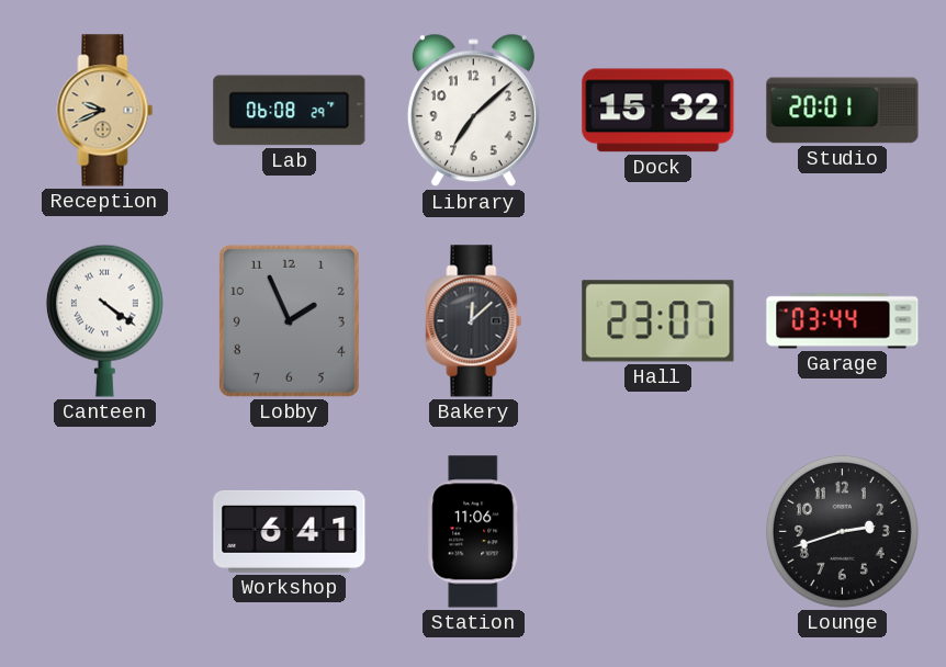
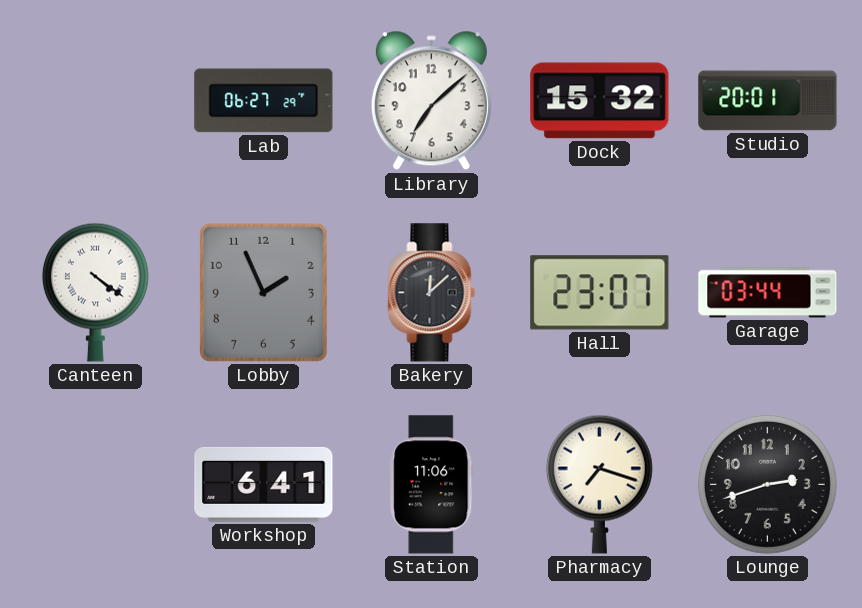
Reception: 9:41 -> none (105, 111)
Lab: 06:08 -> 06:27 (264, 101)
Pharmacy: none -> 7:18 (599, 484)
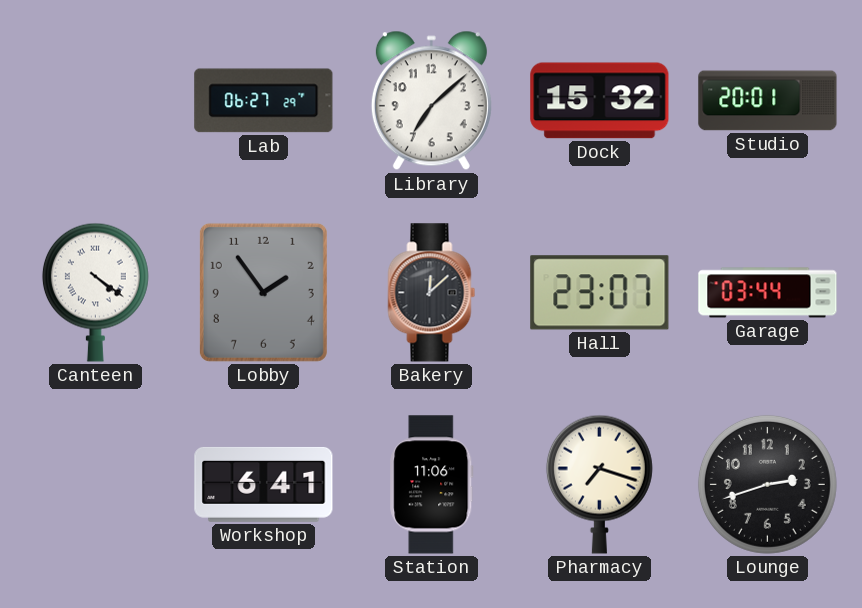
Lobby: 1:56 -> 1:54 (263, 292)
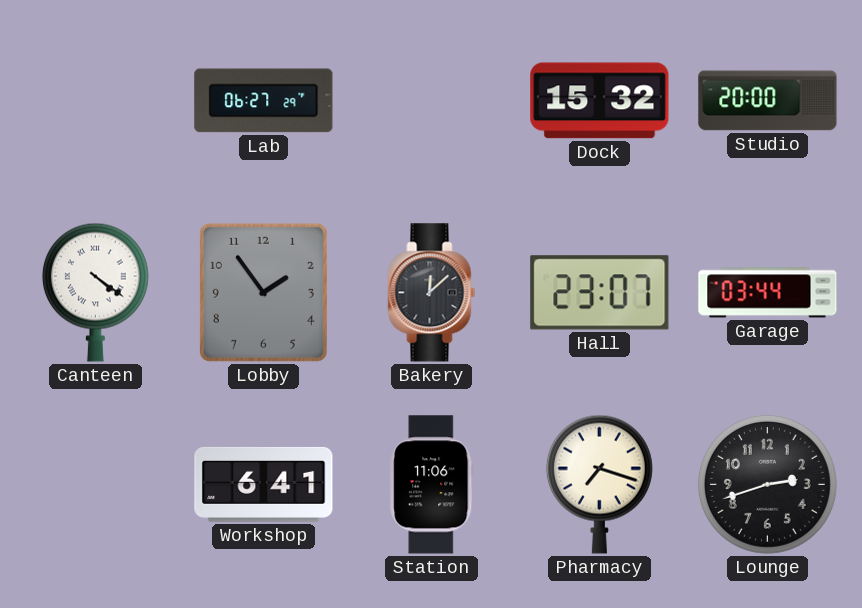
Library: 7:08 -> none (431, 101)
Studio: 20:01 -> 20:00 (768, 101)
